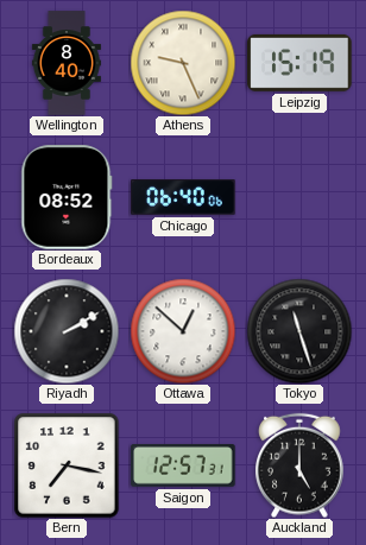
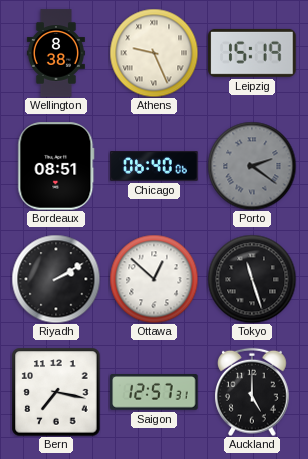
Wellington: 8:40 -> 8:38 (56, 53)
Bordeaux: 08:52 -> 08:51 (56, 166)
Porto: none -> 2:21 (252, 166)
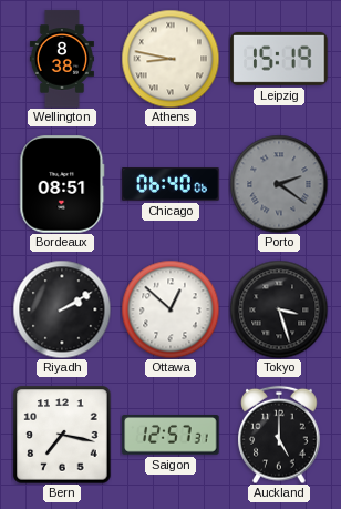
Athens: 9:26 -> 8:47 (170, 59)
Tokyo: 11:27 -> 3:27 (279, 309)
